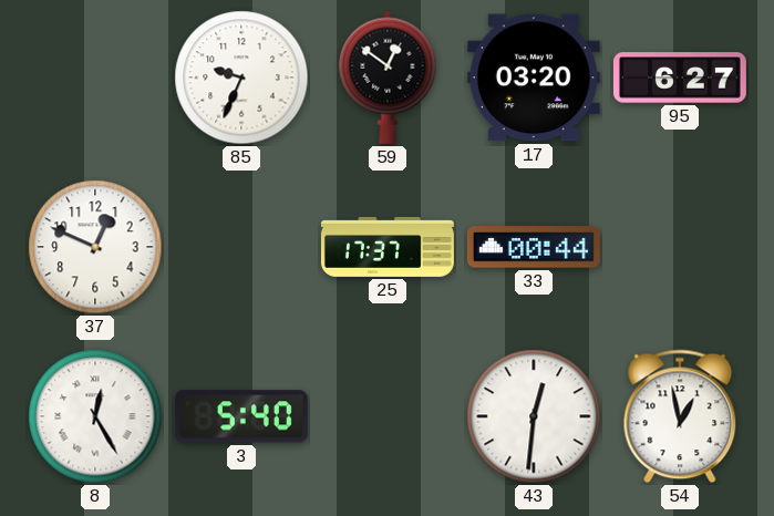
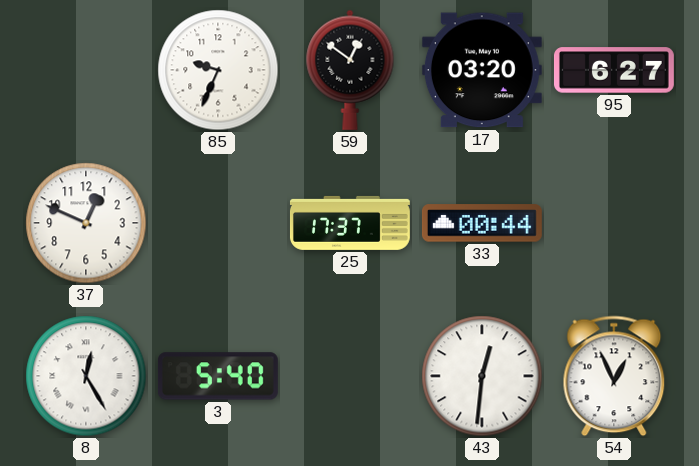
54: 12:58 -> 12:56 (614, 376)
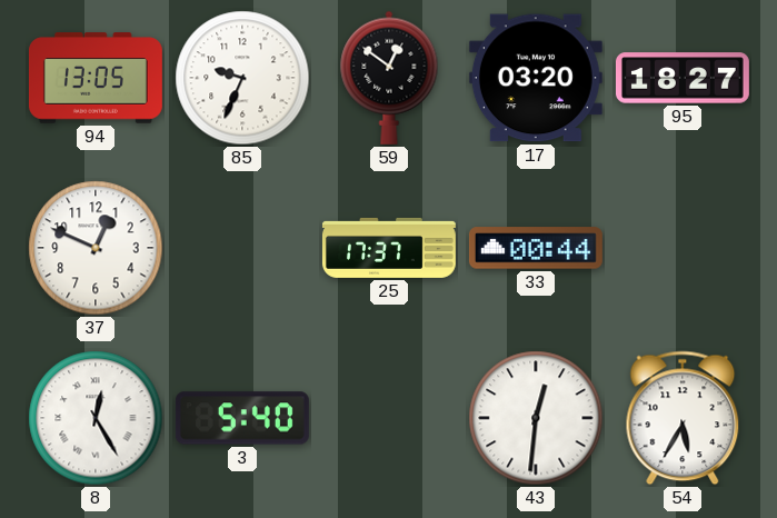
94: none -> 13:05 (96, 78)
95: 6:27 -> 18:27 (683, 78)
54: 12:56 -> 5:35 (683, 418)
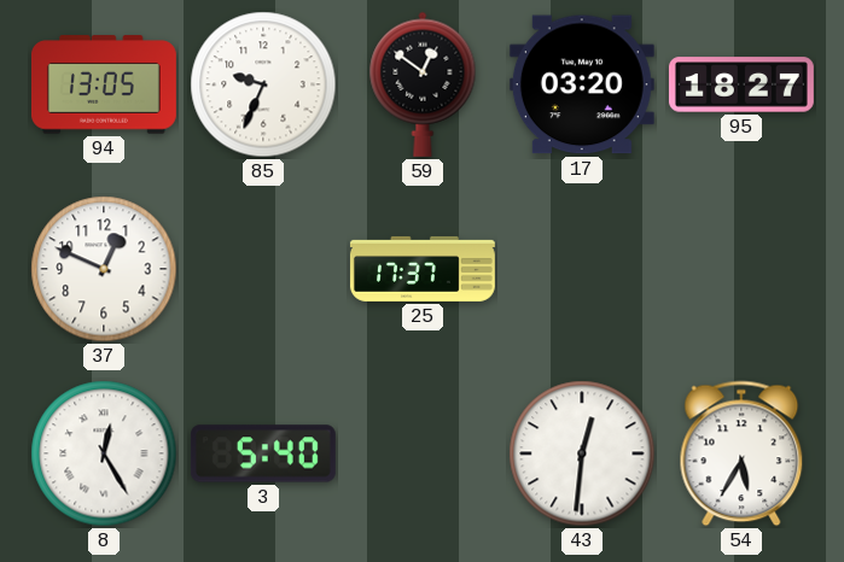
33: 00:44 -> none (536, 248)
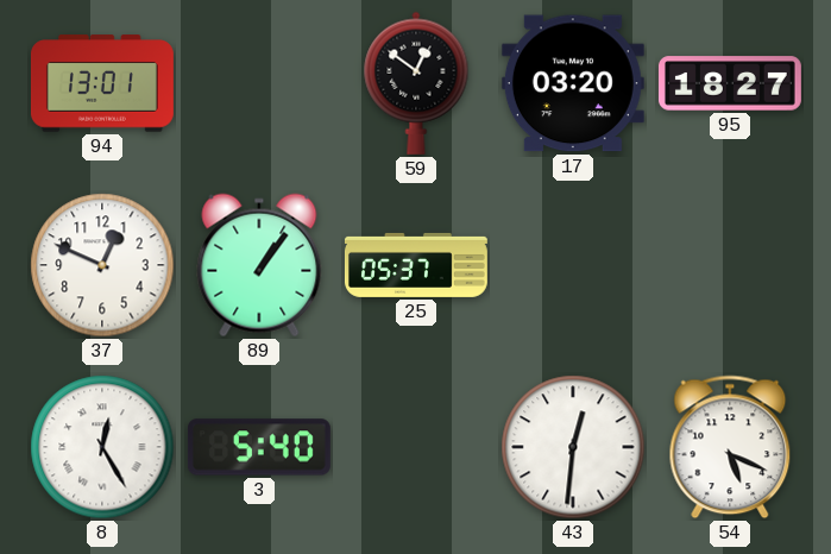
94: 13:05 -> 13:01 (102, 83)
85: 9:34 -> none (263, 84)
89: none -> 1:06 (259, 265)
25: 17:37 -> 05:37 (416, 265)
54: 5:35 -> 5:19 (730, 447)
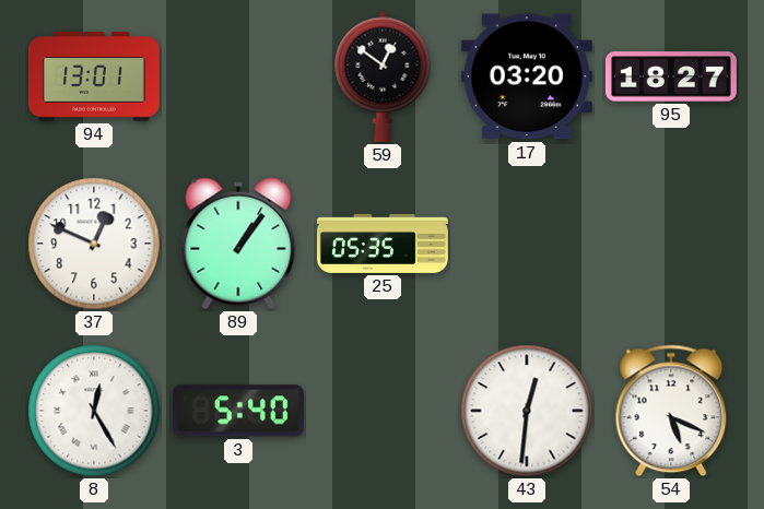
25: 05:37 -> 05:35 (383, 244)
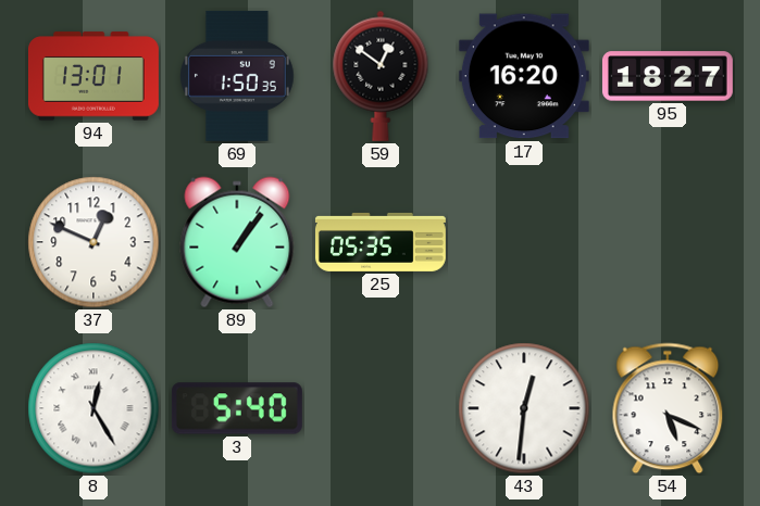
69: none -> 1:50 (238, 76)
17: 03:20 -> 16:20 (524, 76)
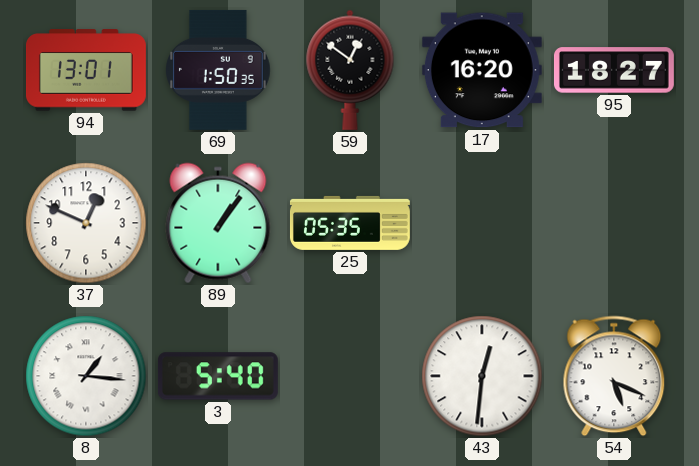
8: 12:25 -> 1:16 (86, 376)
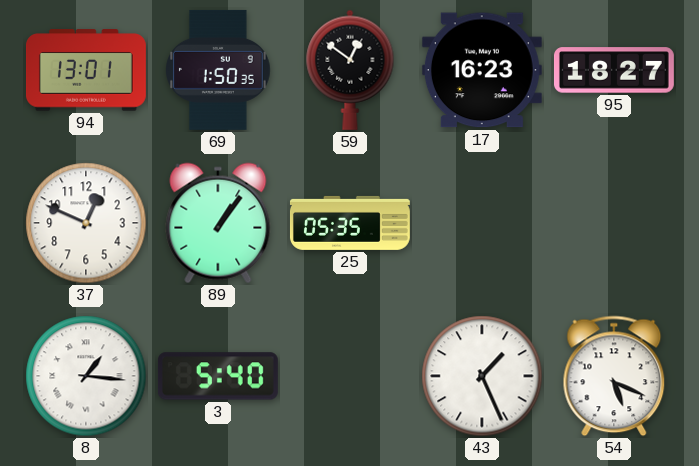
17: 16:20 -> 16:23 (482, 70)
43: 12:31 -> 1:26 (482, 376)
